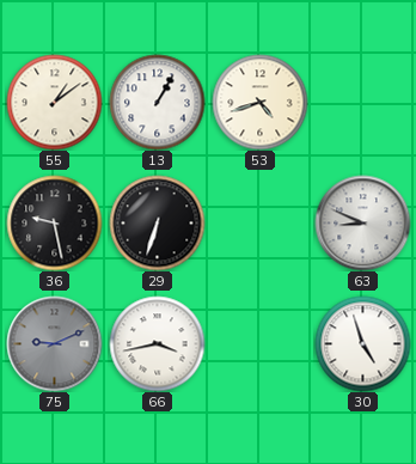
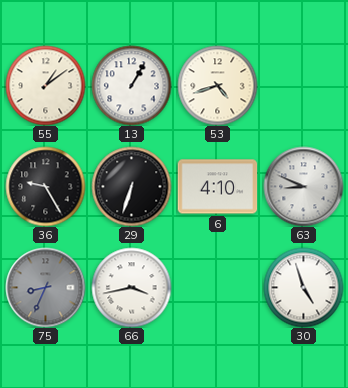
36: 9:28 -> 9:25 (45, 186)
6: none -> 4:10 (217, 187)
75: 9:11 -> 8:34 (45, 287)
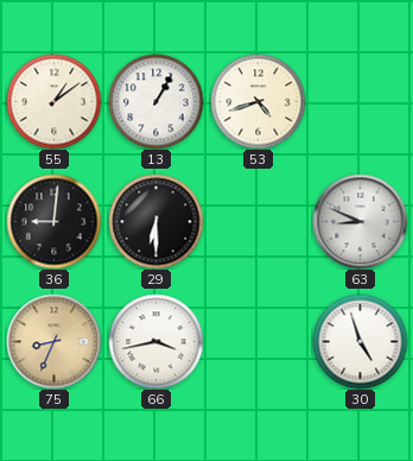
36: 9:25 -> 9:01 (53, 221)
29: 6:33 -> 6:30 (155, 221)
6: 4:10 -> none (217, 187)
75 dial: grey -> champagne (53, 341)
